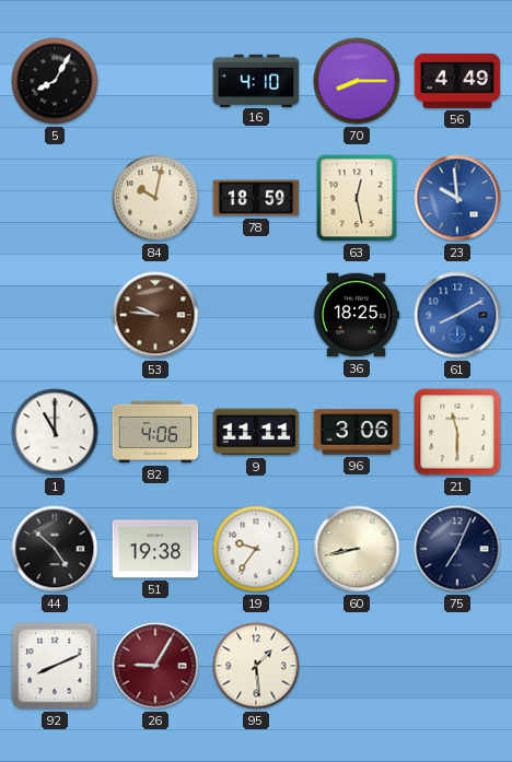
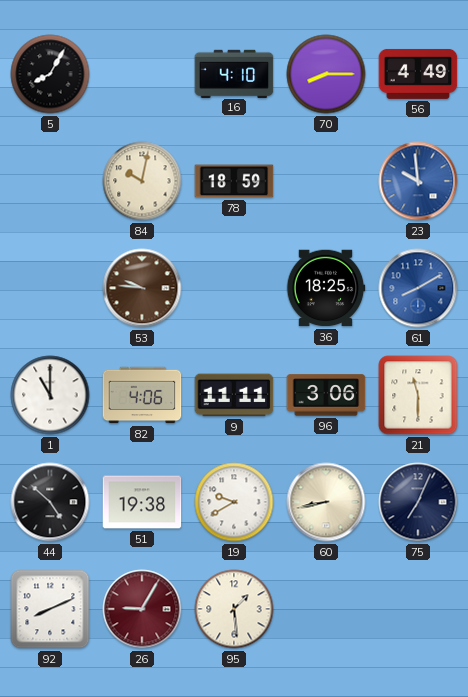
63: 12:28 -> none (357, 198)
19: 9:36 -> 9:40 (234, 502)
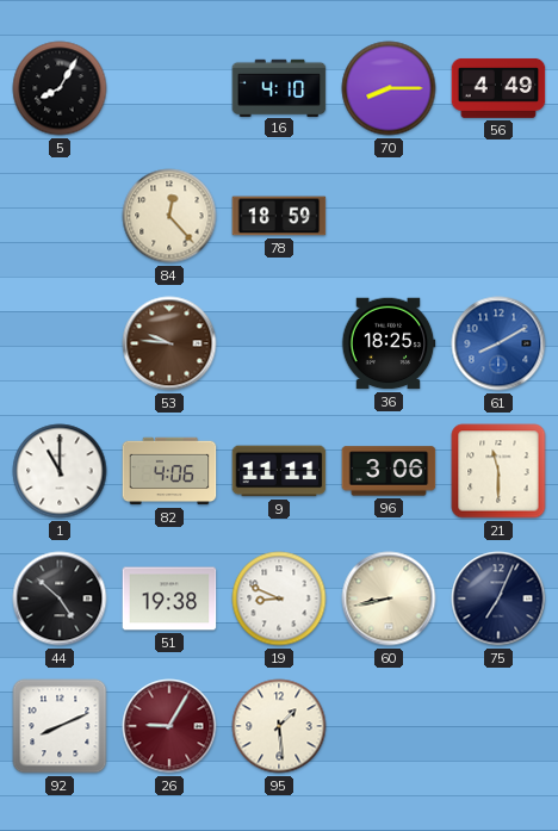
84: 10:02 -> 12:23 (169, 216)
23: 9:59 -> none (418, 181)
19: 9:40 -> 8:49 (279, 599)
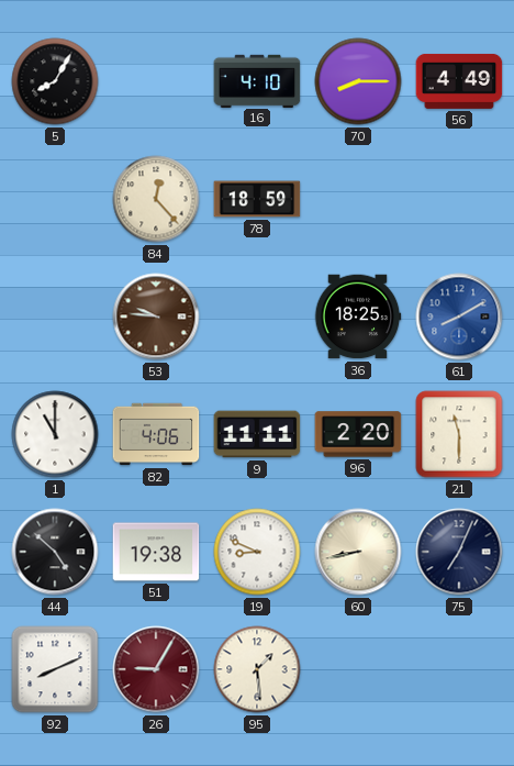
96: 3:06 -> 2:20 (358, 434)
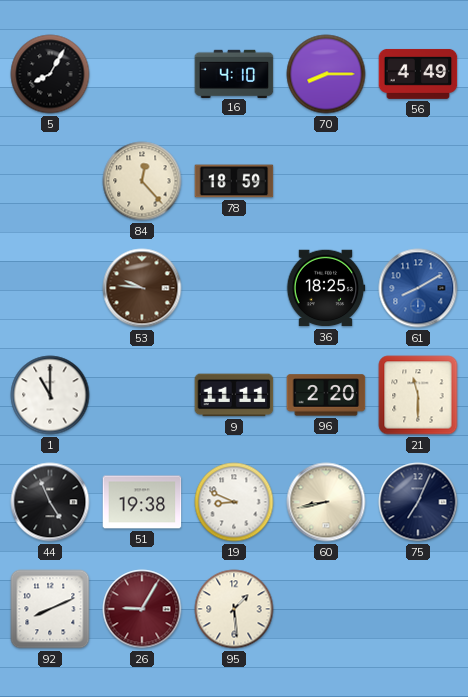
82: 4:06 -> none (156, 434)
44: 4:52 -> 4:56 (50, 502)
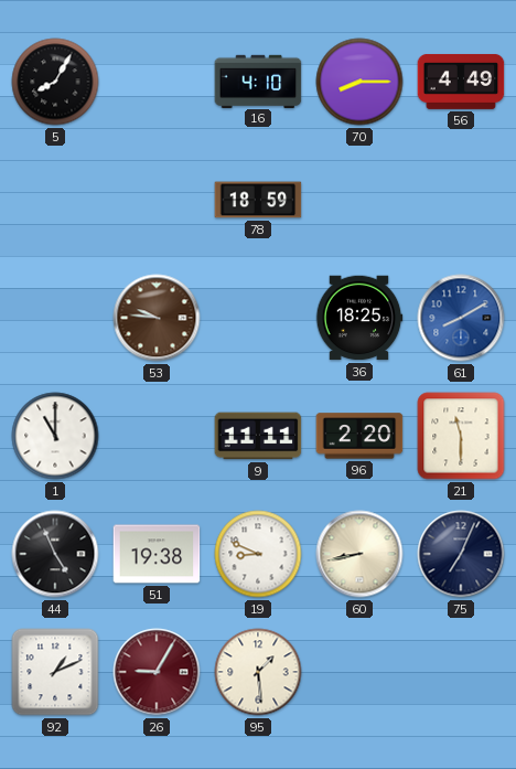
84: 12:23 -> none (142, 181)
92: 8:11 -> 1:11 (55, 672)
